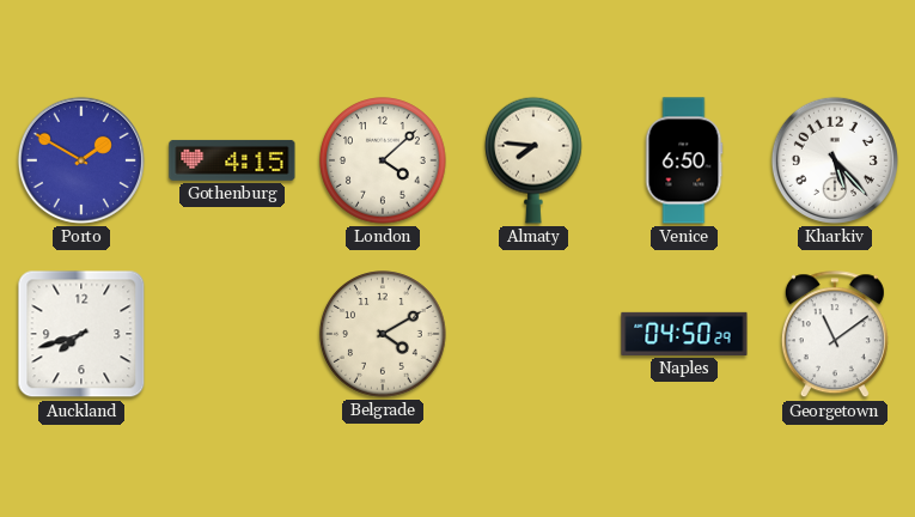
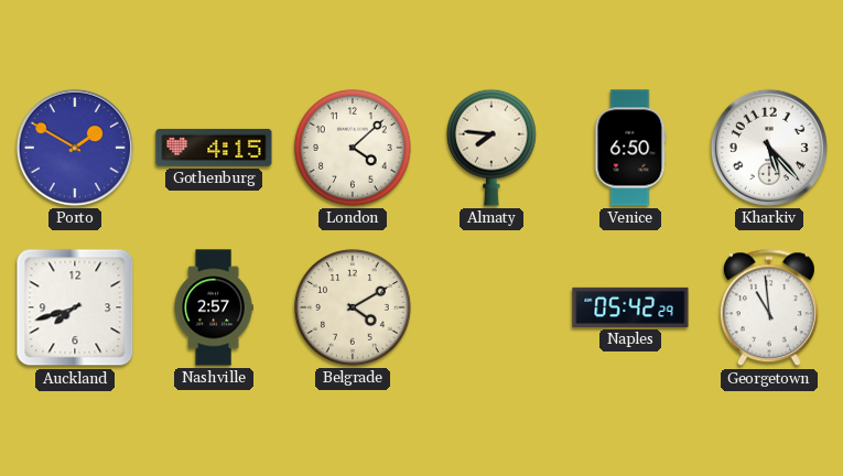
Nashville: none -> 2:57 (214, 307)
Naples: 04:50 -> 05:42 (630, 307)
Georgetown: 11:09 -> 10:59 (769, 309)
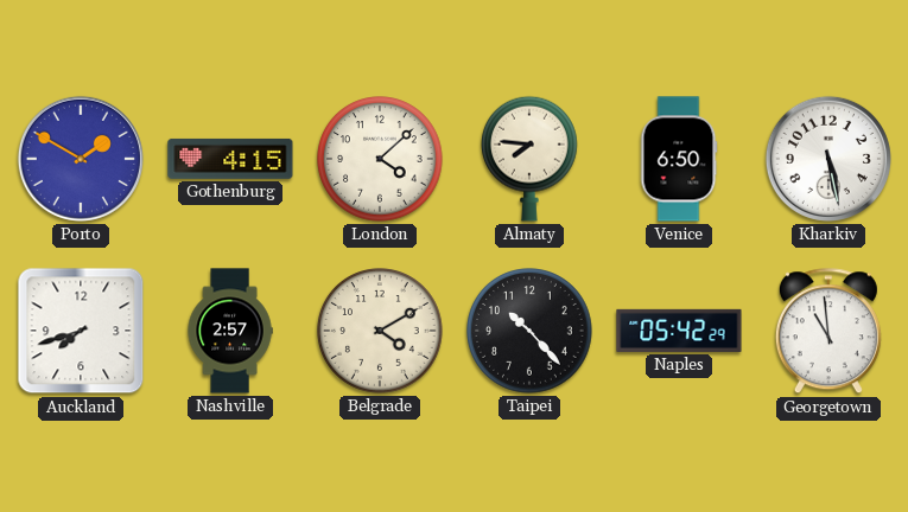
Kharkiv: 5:23 -> 5:28 (828, 159)
Taipei: none -> 10:23 (529, 331)
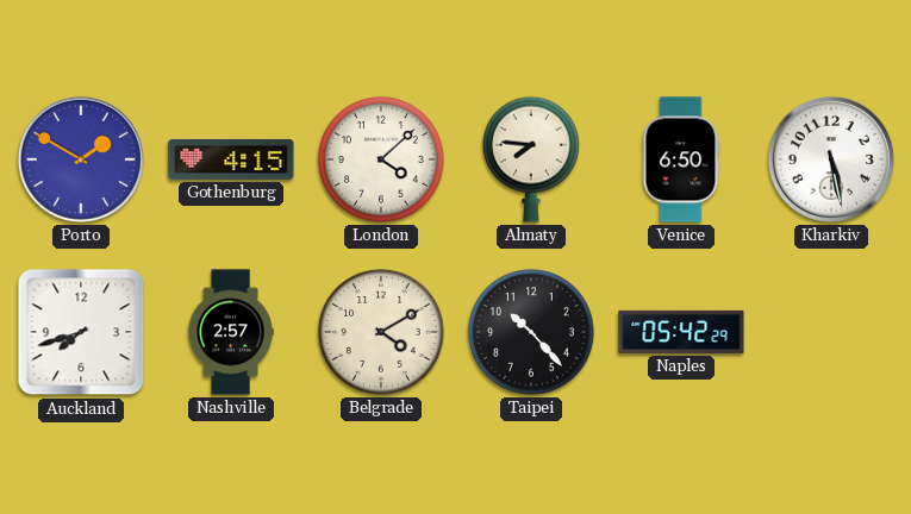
Georgetown: 10:59 -> none (828, 332)
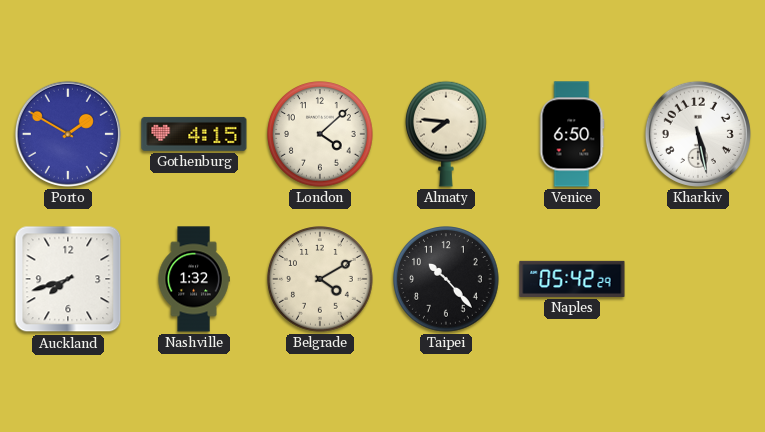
Nashville: 2:57 -> 1:32 (194, 279)
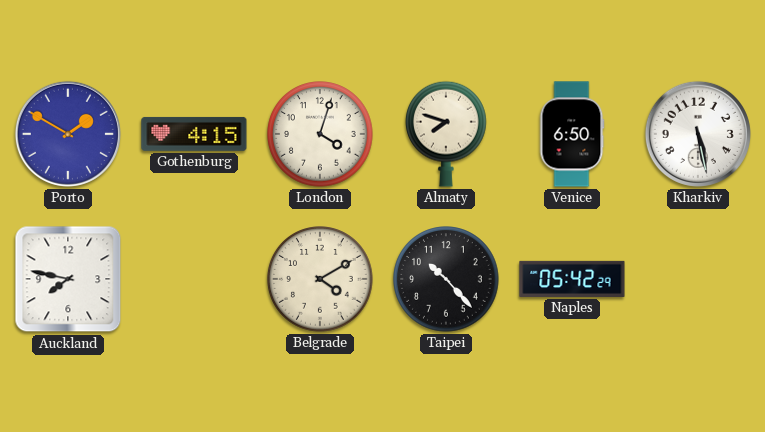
London: 4:08 -> 4:03 (320, 134)
Almaty: 7:46 -> 7:48 (447, 134)
Auckland: 7:42 -> 7:47 (68, 279)
Nashville: 1:32 -> none (194, 279)
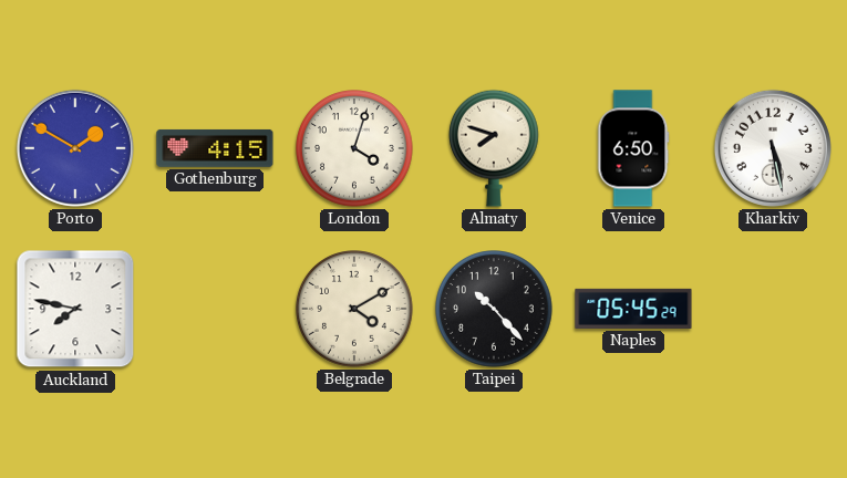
Naples: 05:42 -> 05:45 (633, 309)
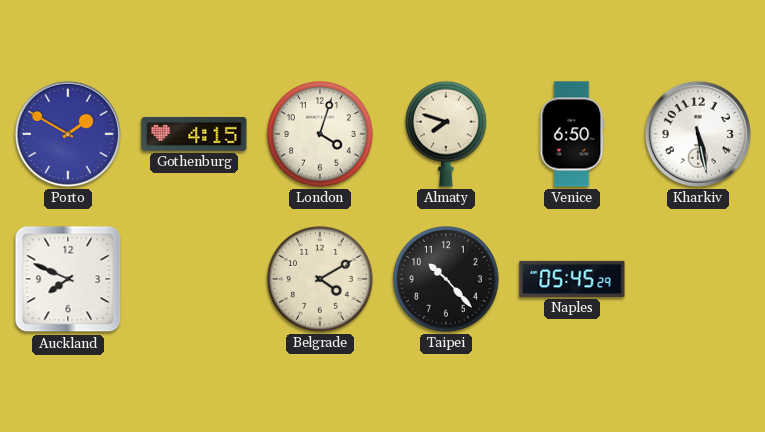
Auckland: 7:47 -> 7:49 (68, 279)
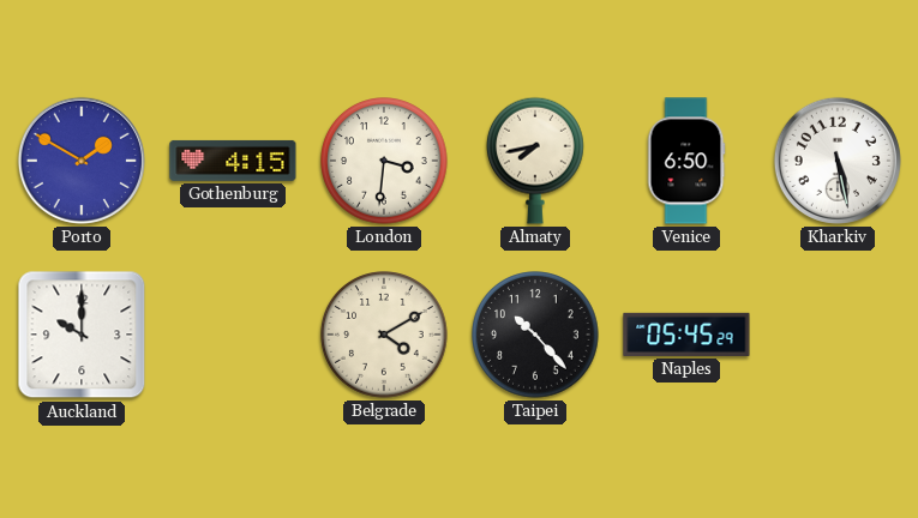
London: 4:03 -> 3:31 (384, 161)
Almaty: 7:48 -> 7:43 (536, 161)
Auckland: 7:49 -> 10:00 (82, 335)
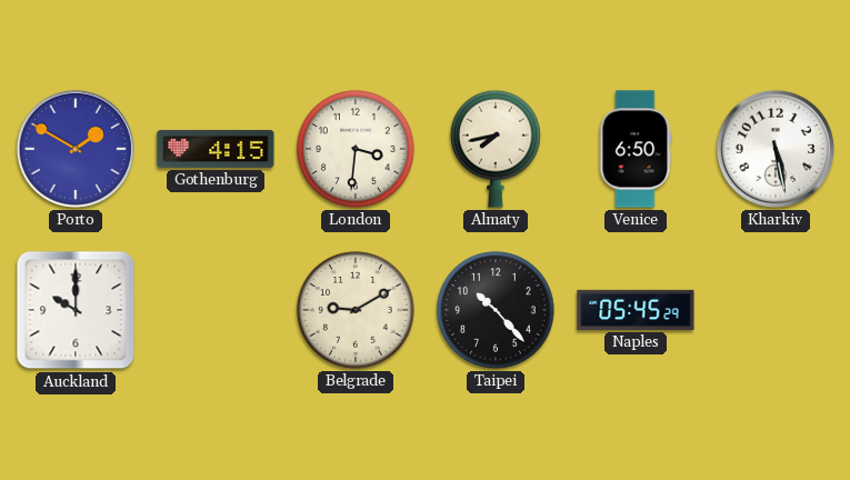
Belgrade: 4:10 -> 9:10 (356, 310)
